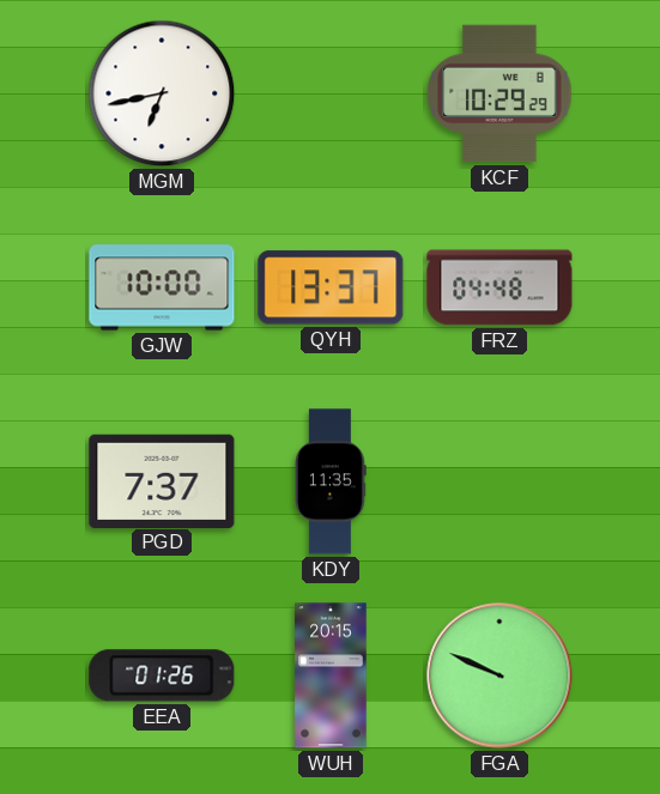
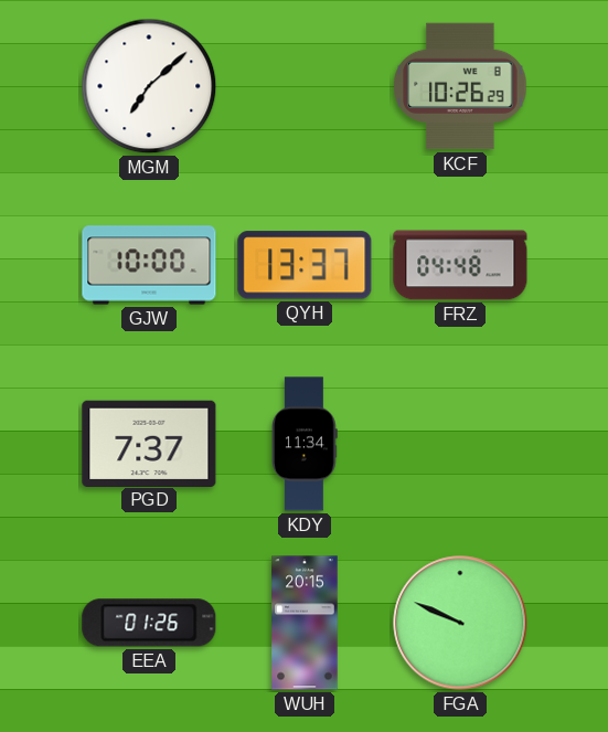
MGM: 6:43 -> 7:08 (149, 86)
KCF: 10:29 -> 10:26 (460, 86)
KDY: 11:35 -> 11:34 (306, 444)
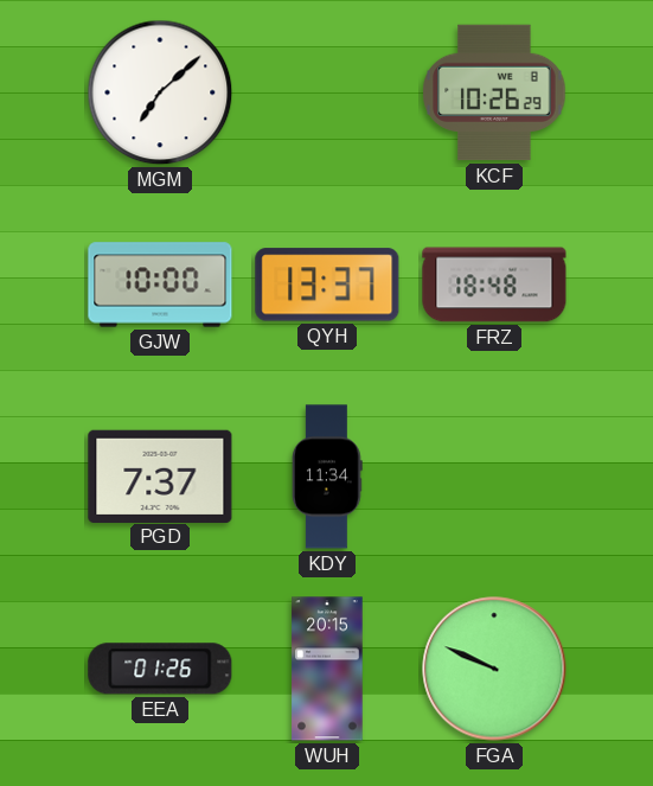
FRZ: 04:48 -> 18:48 (494, 285)
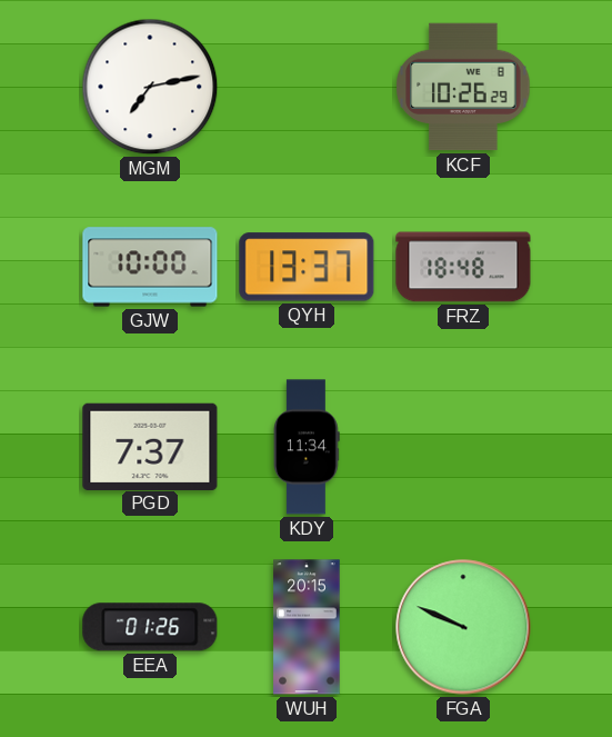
MGM: 7:08 -> 7:13 (150, 87)
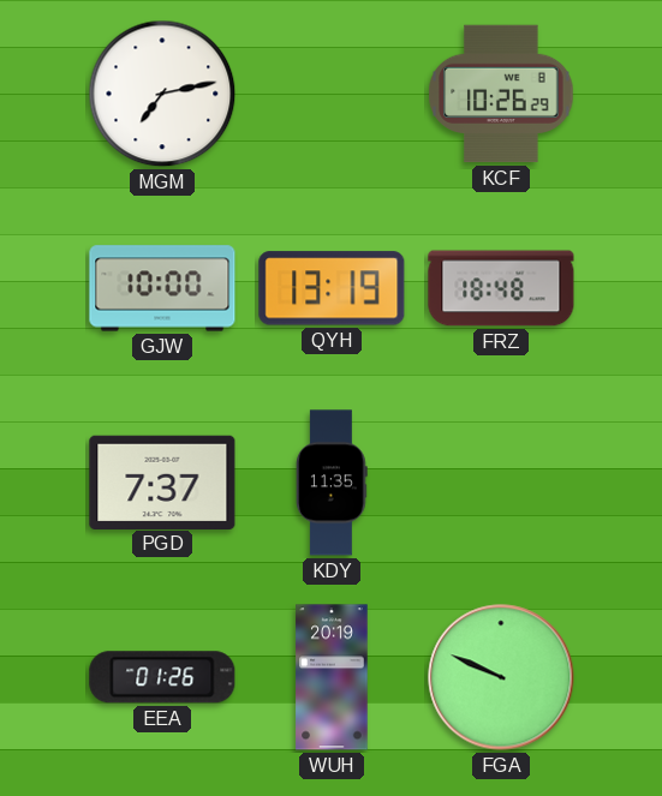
QYH: 13:37 -> 13:19 (332, 288)
KDY: 11:34 -> 11:35 (333, 483)
WUH: 20:15 -> 20:19 (332, 677)
